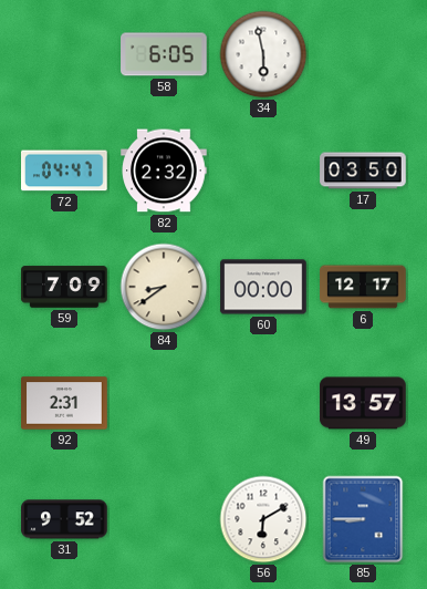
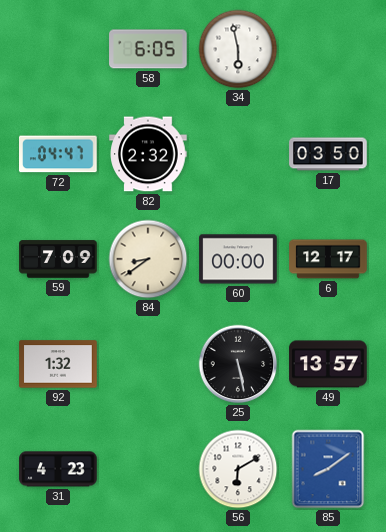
92: 2:31 -> 1:32 (58, 364)
25: none -> 5:28 (238, 364)
31: 9:52 -> 4:23 (58, 469)
85: 8:45 -> 8:09 (328, 469)
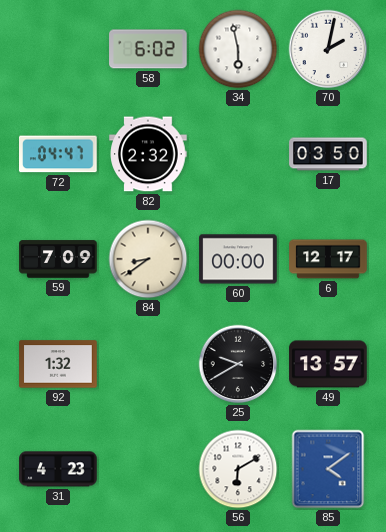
58: 6:05 -> 6:02 (148, 49)
70: none -> 2:02 (328, 49)
25: 5:28 -> 9:40 (238, 364)
85: 8:09 -> 4:09 (328, 469)
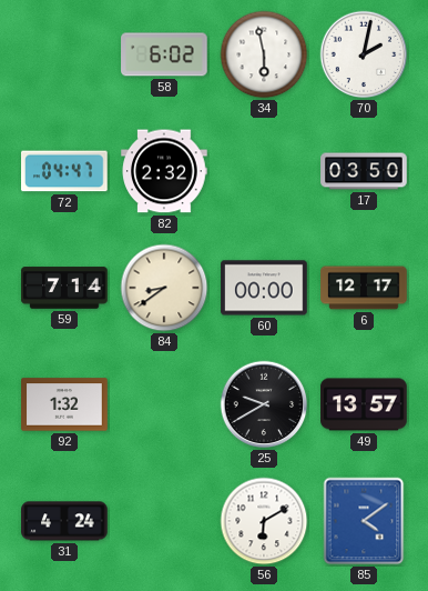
59: 7:09 -> 7:14 (64, 288)
31: 4:23 -> 4:24 (64, 521)
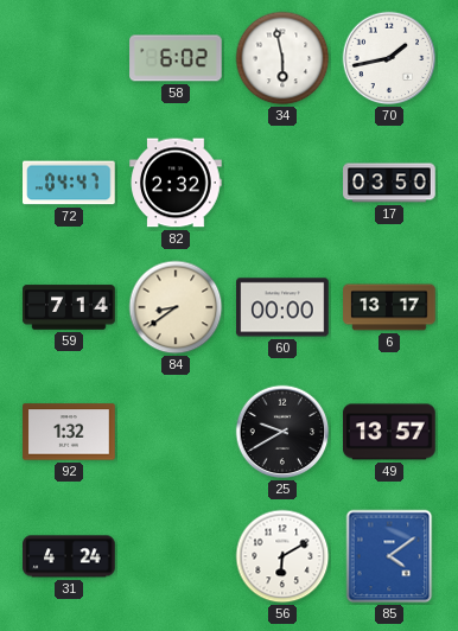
70: 2:02 -> 1:43 (389, 58)
6: 12:17 -> 13:17 (389, 307)
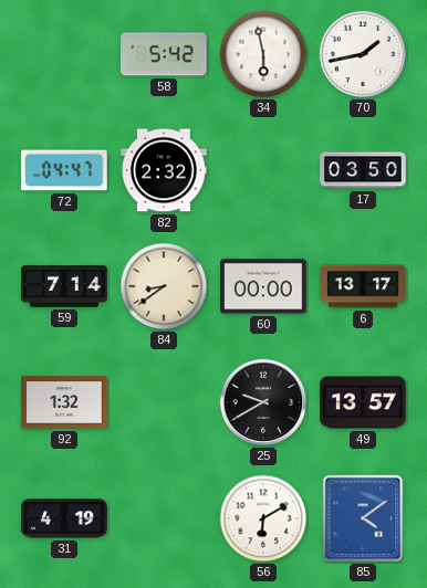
58: 6:02 -> 5:42 (164, 54)
31: 4:24 -> 4:19 (64, 518)
